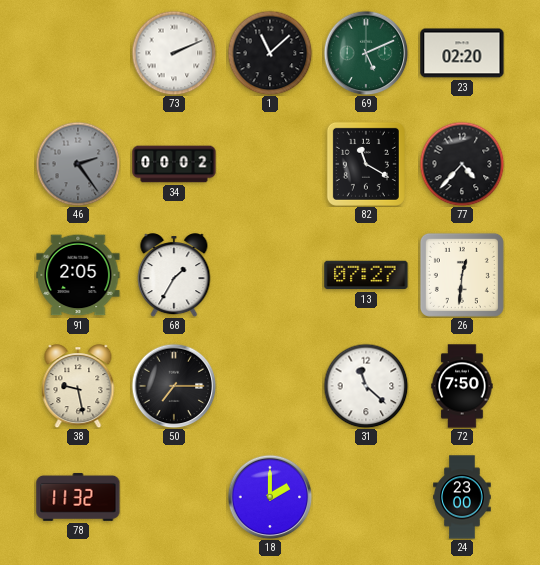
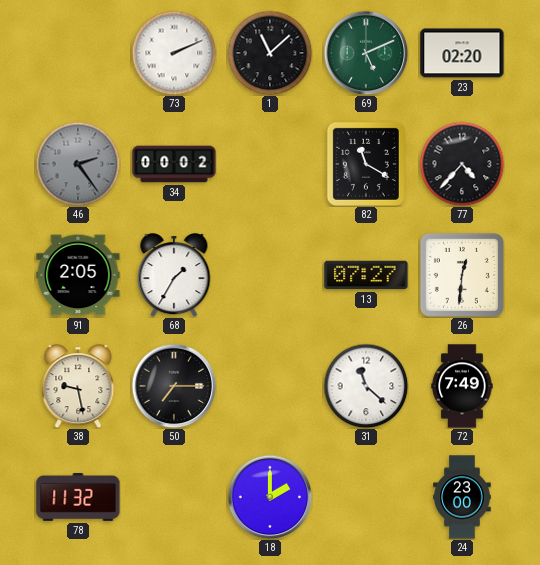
72: 7:50 -> 7:49 (462, 386)
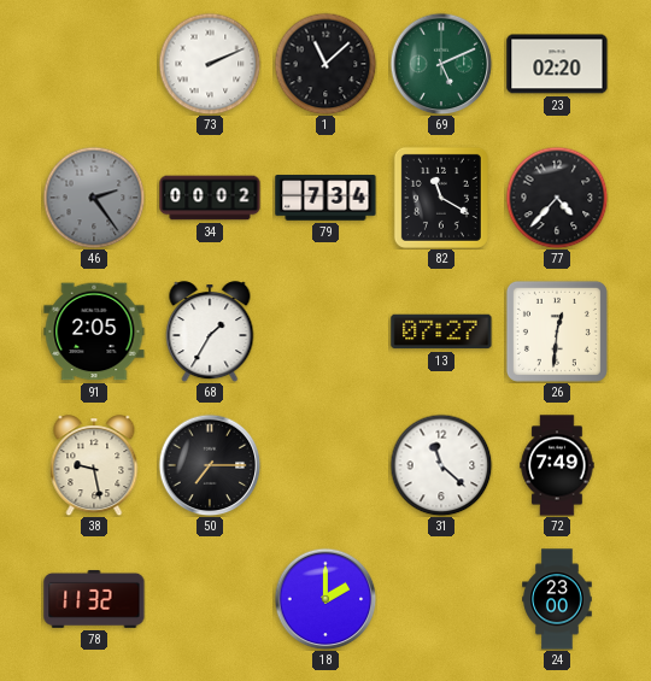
79: none -> 7:34 (325, 198)
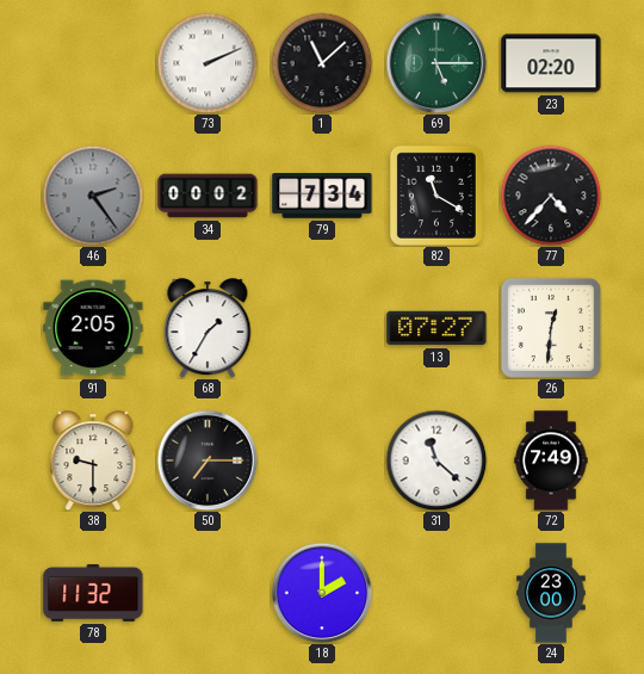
69: 5:11 -> 5:15 (436, 63)
38: 9:28 -> 9:30 (93, 460)
